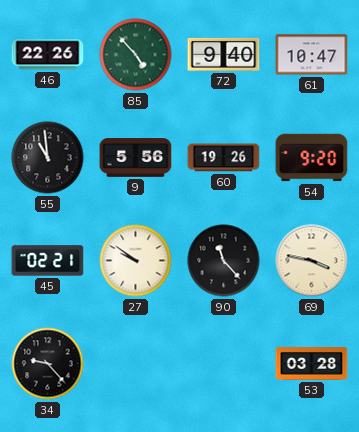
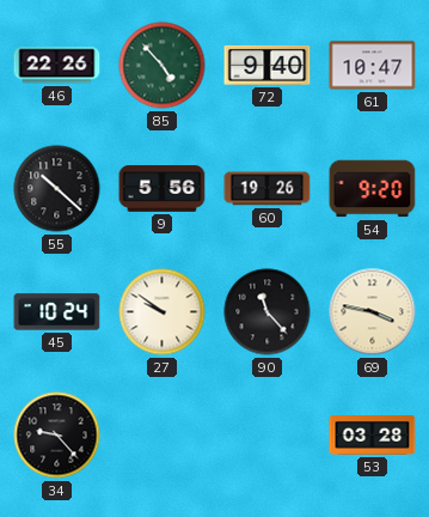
55: 10:59 -> 10:22 (57, 189)
45: 02:21 -> 10:24 (57, 312)
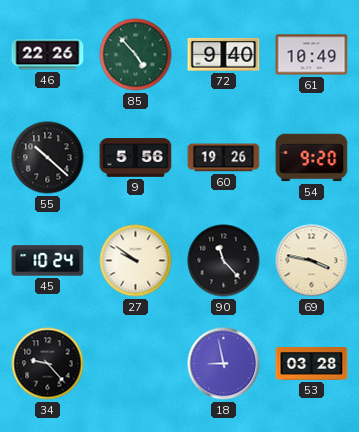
61: 10:47 -> 10:49 (312, 55)
18: none -> 8:58 (224, 364)
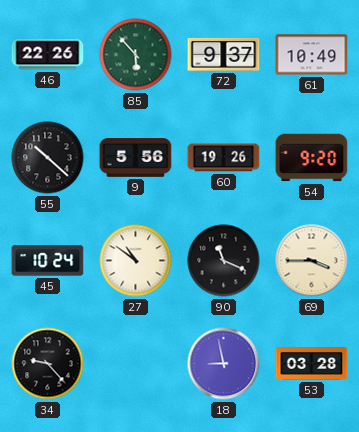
85: 4:53 -> 5:53 (136, 55)
72: 9:40 -> 9:37 (224, 54)
27: 9:51 -> 10:51 (136, 261)
90: 11:23 -> 11:19 (224, 261)
69: 3:47 -> 3:45 (312, 261)
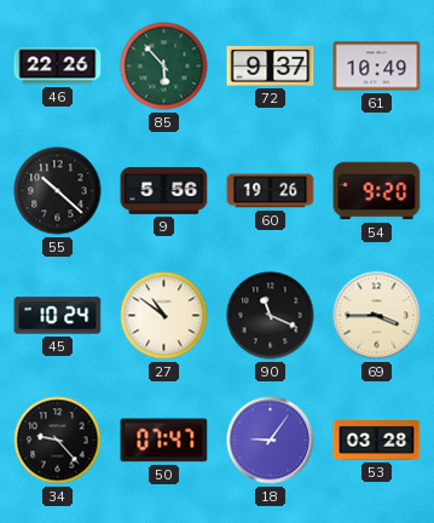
50: none -> 07:47 (164, 441)
18: 8:58 -> 9:06 (271, 441)
